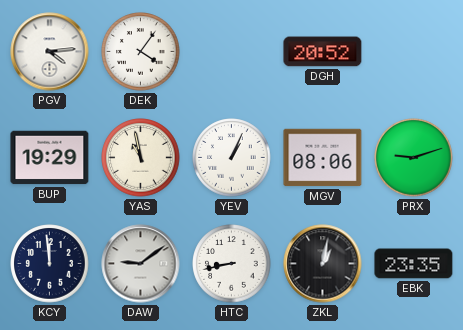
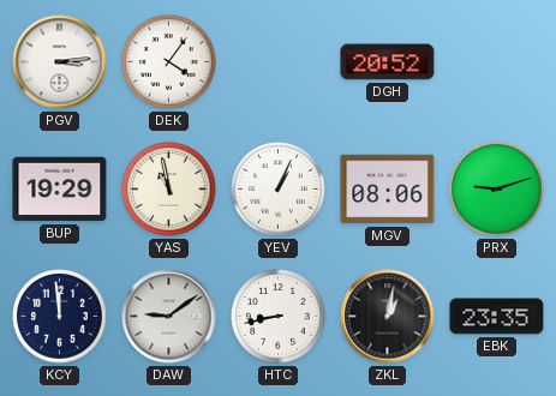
PGV: 4:14 -> 3:14 (60, 62)
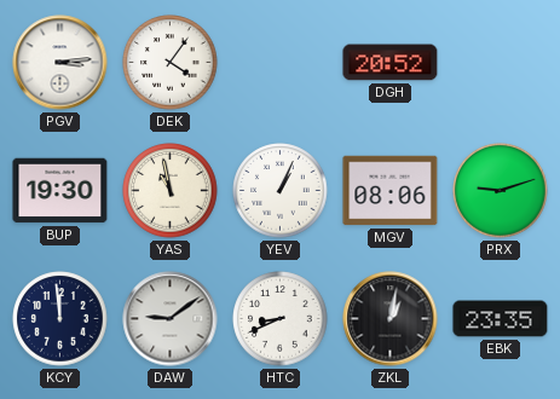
BUP: 19:29 -> 19:30 (60, 191)
HTC: 8:43 -> 8:41 (281, 319)
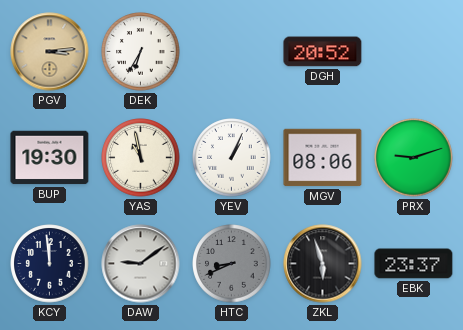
PGV dial: white -> champagne (50, 52)
DEK: 4:06 -> 6:35 (141, 52)
HTC dial: white -> grey (232, 264)
ZKL: 1:02 -> 5:57 (323, 264)
EBK: 23:35 -> 23:37 (414, 264)
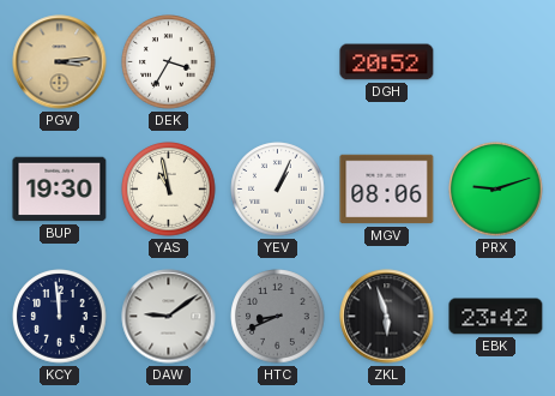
DEK: 6:35 -> 3:35 (169, 62)
EBK: 23:37 -> 23:42 (496, 317)
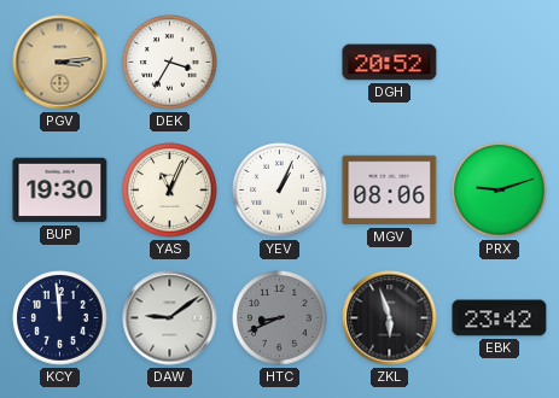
YAS: 10:58 -> 11:04 (170, 191)
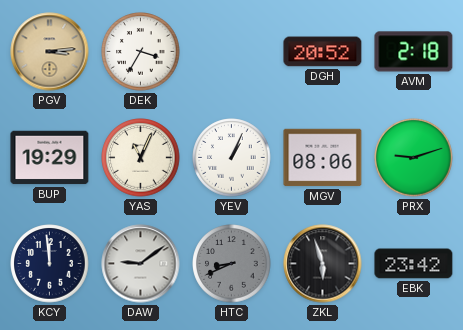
AVM: none -> 2:18 (414, 52)
BUP: 19:30 -> 19:29 (50, 158)
